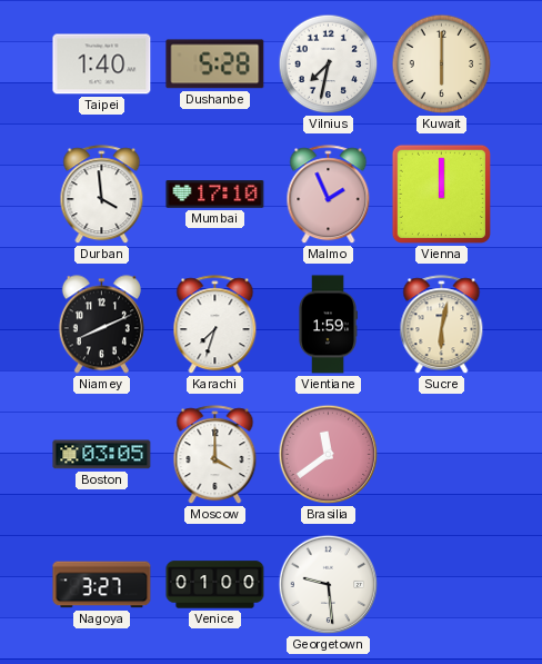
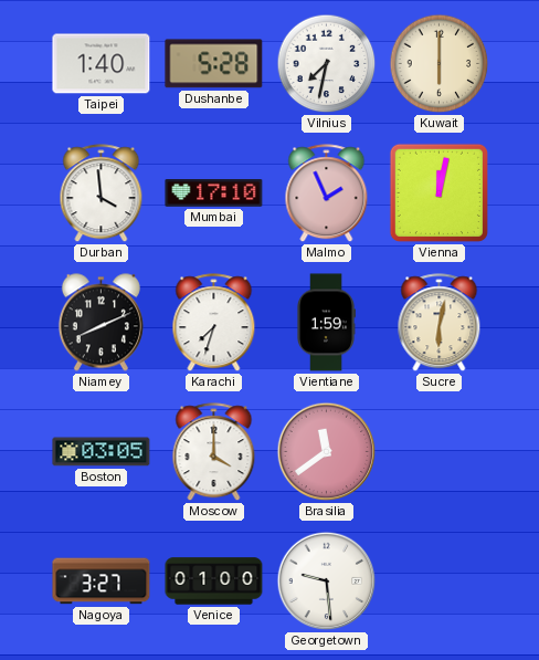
Vienna: 12:00 -> 12:02 (438, 192)
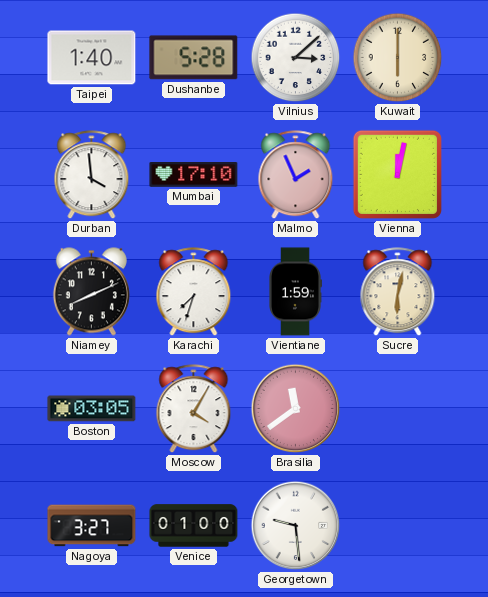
Vilnius: 7:32 -> 3:08 (296, 58)
Moscow: 4:00 -> 4:05 (194, 409)
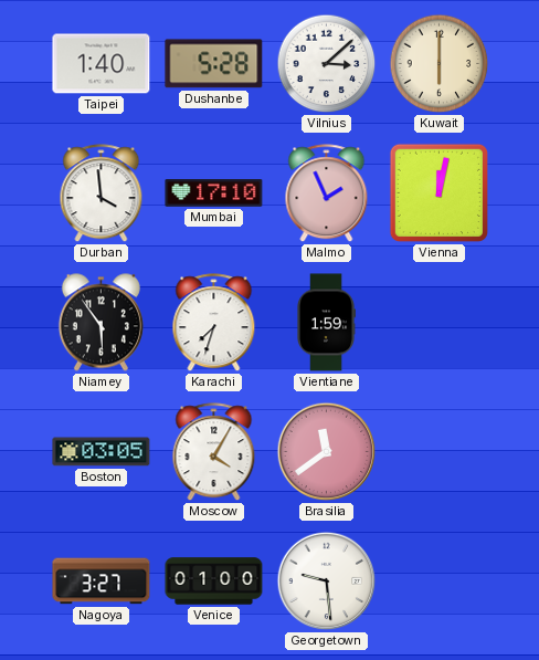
Niamey: 8:11 -> 5:54 (101, 323)
Sucre: 6:02 -> none (398, 292)
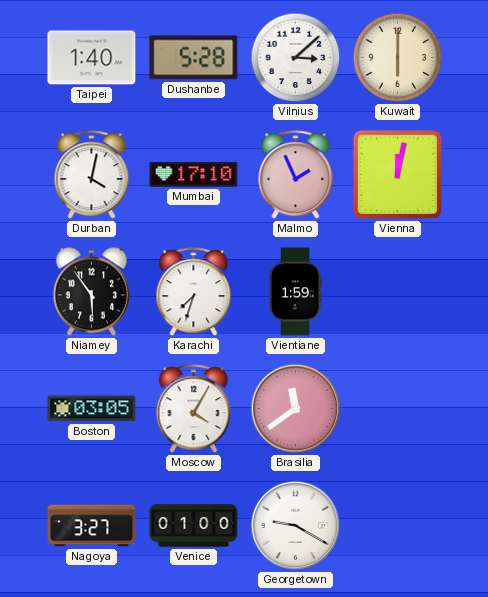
Durban: 3:59 -> 4:02 (92, 175)
Georgetown: 9:29 -> 9:20 (296, 526)
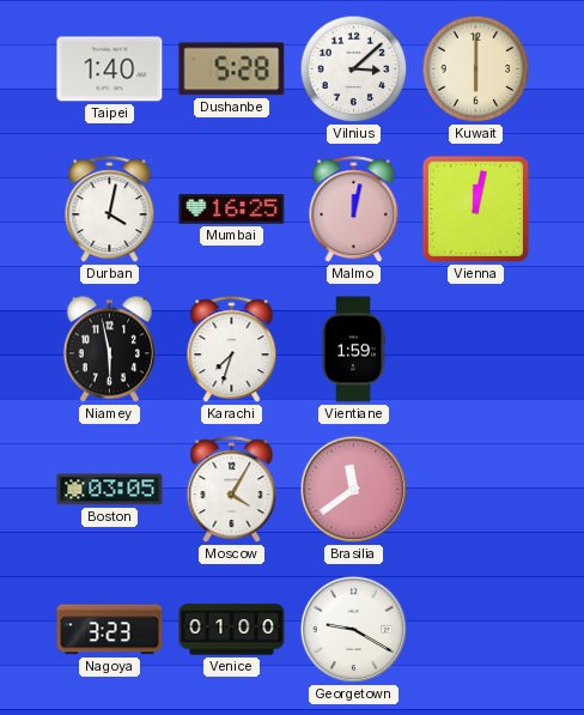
Mumbai: 17:10 -> 16:25 (232, 210)
Malmo: 1:56 -> 12:02 (354, 210)
Niamey: 5:54 -> 5:58 (109, 350)
Nagoya: 3:27 -> 3:23 (110, 630)
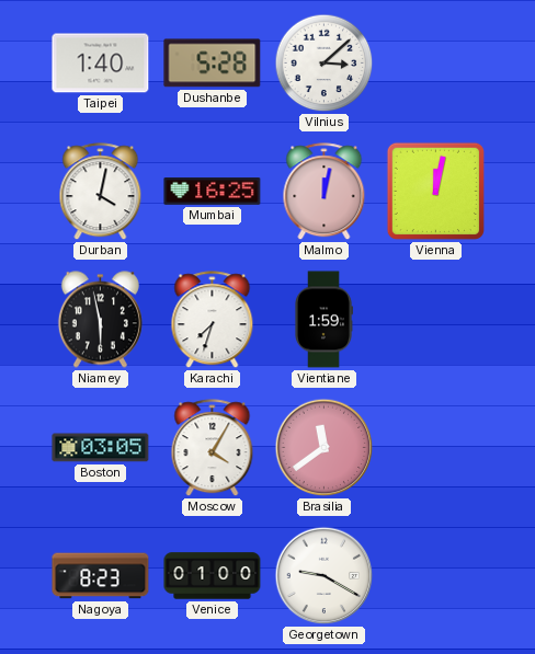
Kuwait: 6:00 -> none (476, 69)
Nagoya: 3:23 -> 8:23 (101, 576)
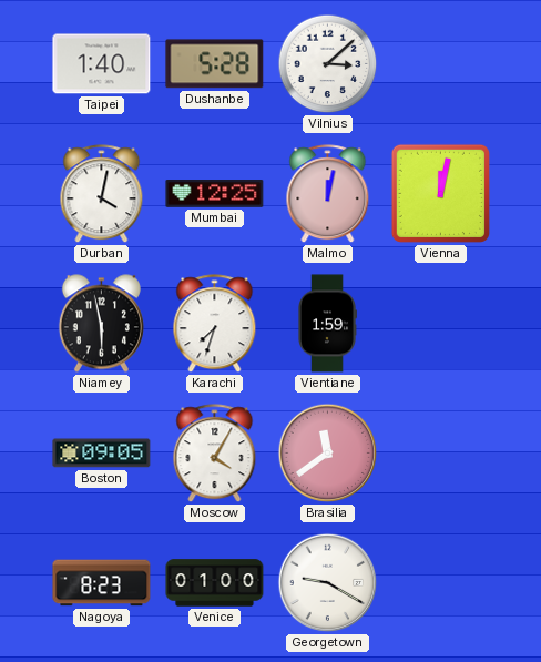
Mumbai: 16:25 -> 12:25 (215, 194)
Boston: 03:05 -> 09:05 (102, 454)
